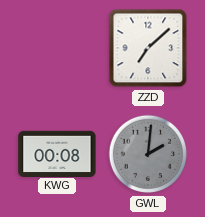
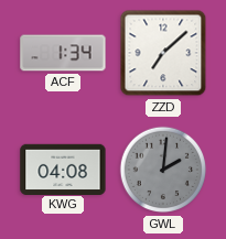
ACF: none -> 1:34 (63, 53)
KWG: 00:08 -> 04:08 (63, 169)
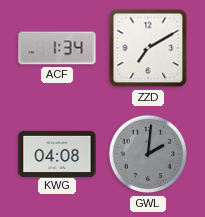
ZZD: 7:08 -> 7:10 (148, 48)
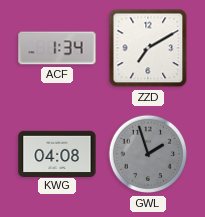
GWL: 2:01 -> 1:57 (148, 154)
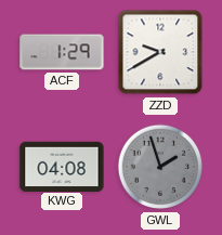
ACF: 1:34 -> 1:29 (62, 52)
ZZD: 7:10 -> 9:40 (160, 52)
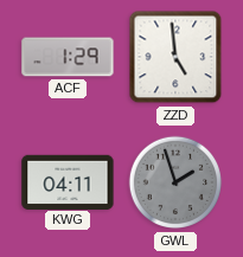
ZZD: 9:40 -> 4:59 (175, 57)
KWG: 04:08 -> 04:11 (68, 181)
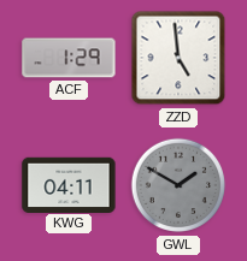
GWL: 1:57 -> 1:50 (178, 185)
